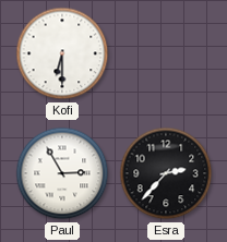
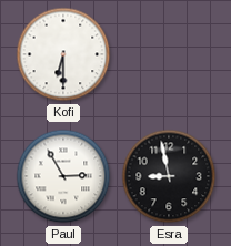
Esra: 2:37 -> 8:58 (169, 176)
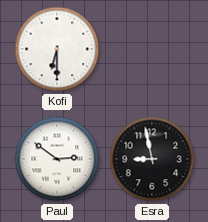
Paul: 2:55 -> 2:51 (57, 159)
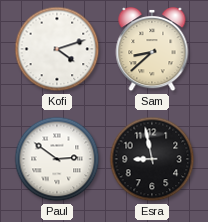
Kofi: 6:30 -> 4:12 (57, 49)
Sam: none -> 8:38 (152, 49)
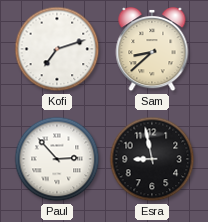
Kofi: 4:12 -> 7:12 (57, 49)
Paul: 2:51 -> 2:53 (57, 159)
